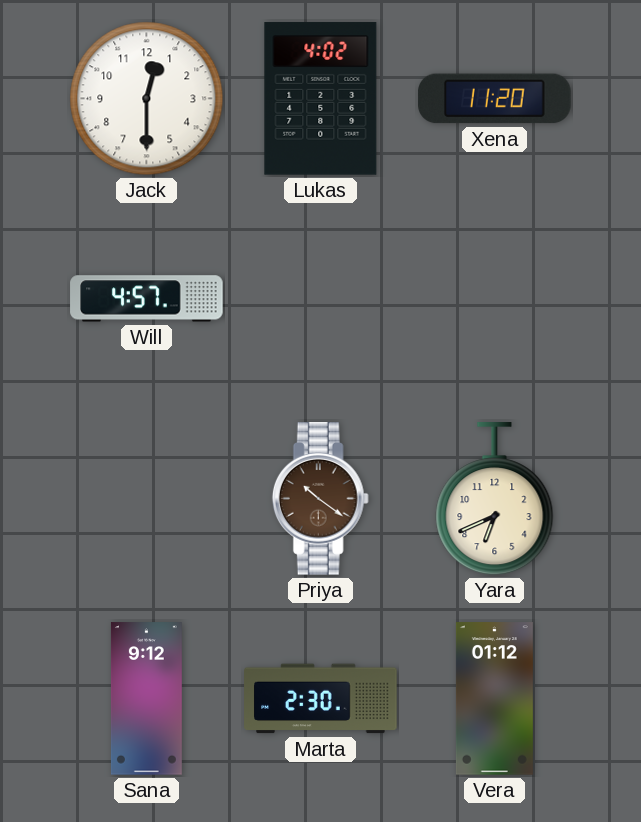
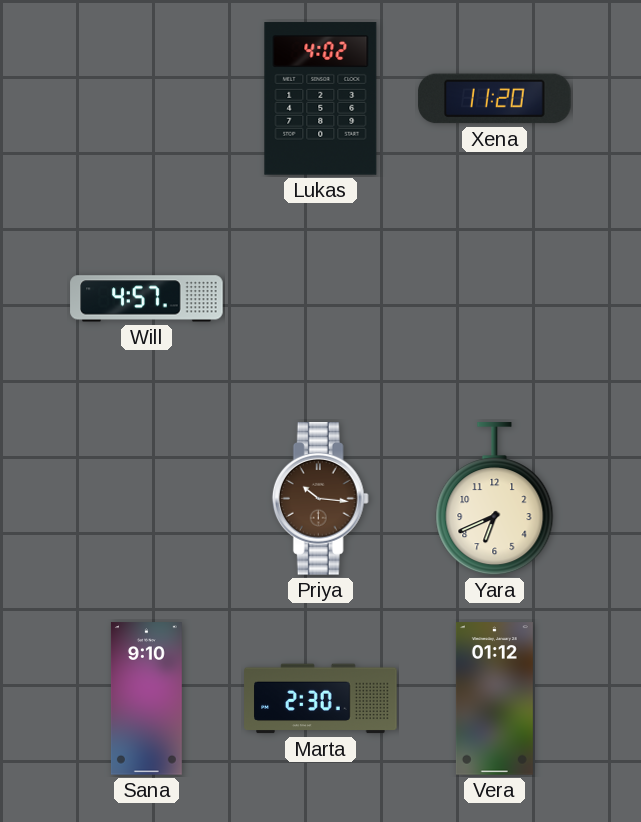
Jack: 12:30 -> none (147, 99)
Priya: 10:21 -> 10:16 (320, 499)
Sana: 9:12 -> 9:10 (146, 699)
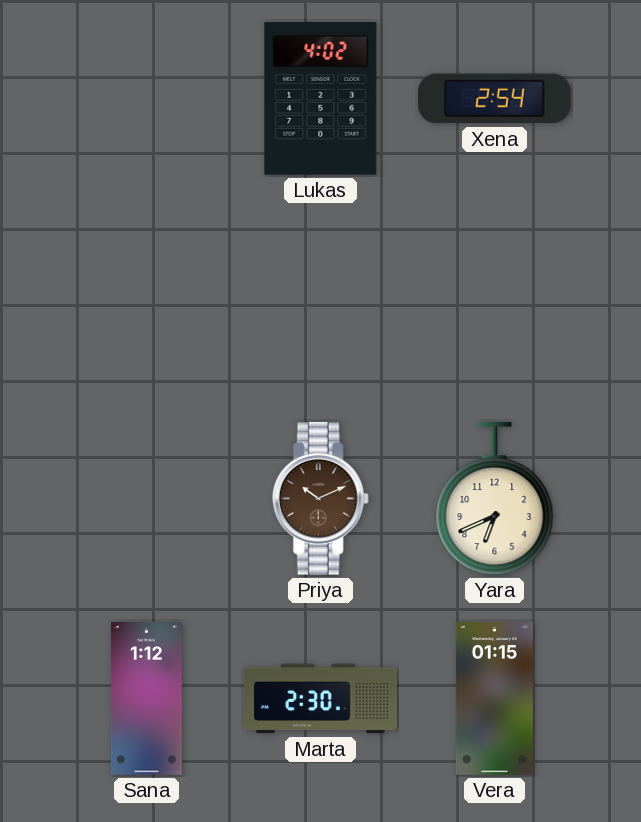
Xena: 11:20 -> 2:54 (495, 99)
Will: 4:57 -> none (147, 299)
Priya: 10:16 -> 10:11 (320, 499)
Sana: 9:10 -> 1:12 (146, 699)
Vera: 01:12 -> 01:15 (494, 699)
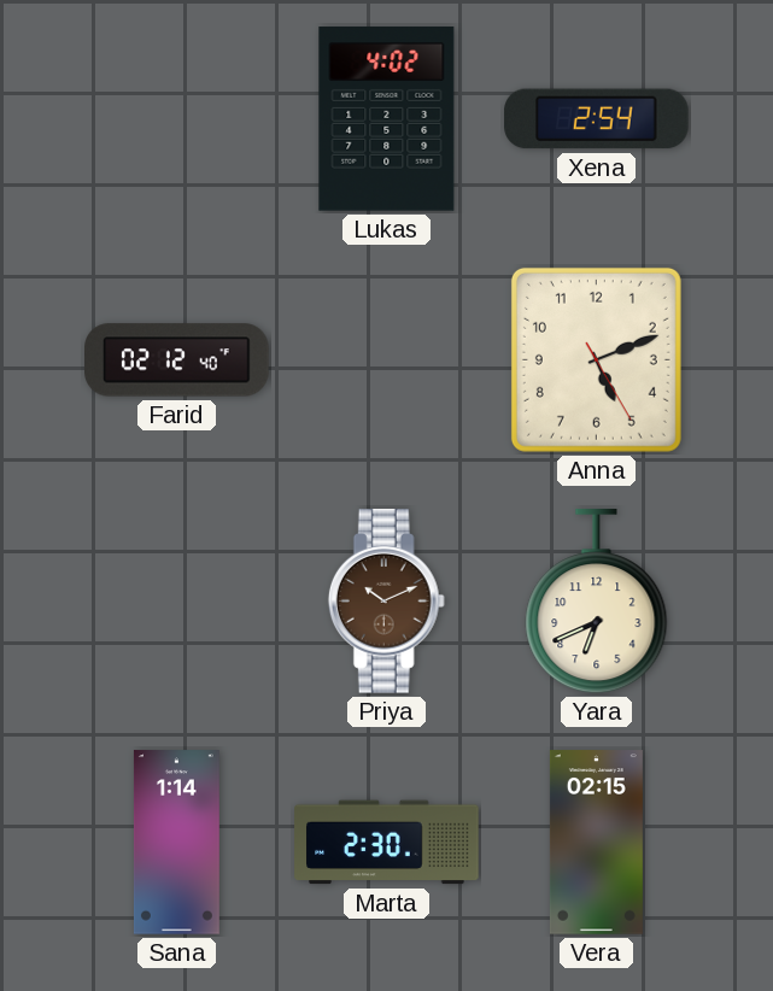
Farid: none -> 02:12 (177, 360)
Anna: none -> 5:11 (596, 359)
Sana: 1:12 -> 1:14 (176, 843)
Vera: 01:15 -> 02:15 (596, 843)
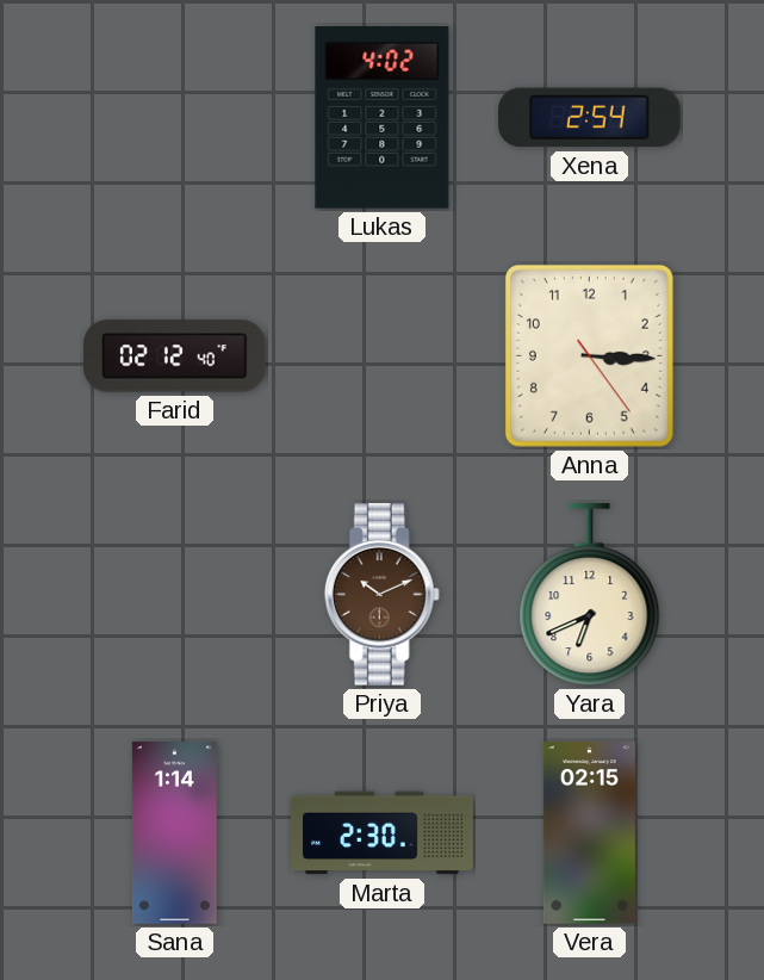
Anna: 5:11 -> 3:15 (589, 355)
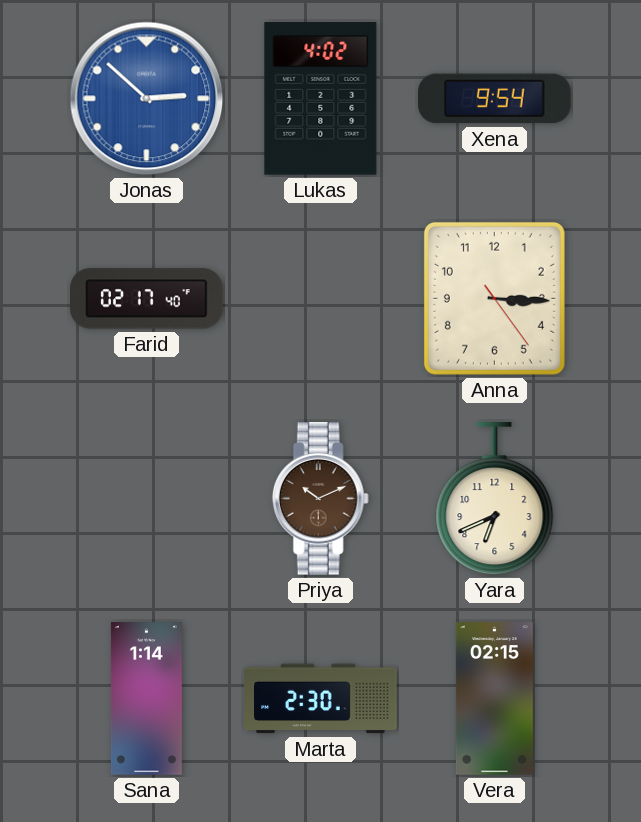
Jonas: none -> 2:52 (147, 99)
Xena: 2:54 -> 9:54 (495, 99)
Farid: 02:12 -> 02:17 (147, 299)
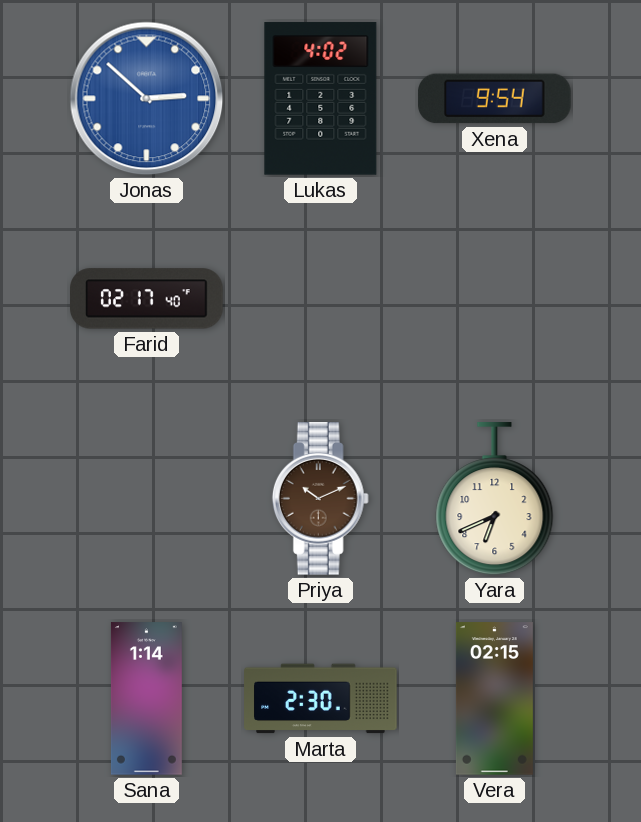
Anna: 3:15 -> none (494, 298)
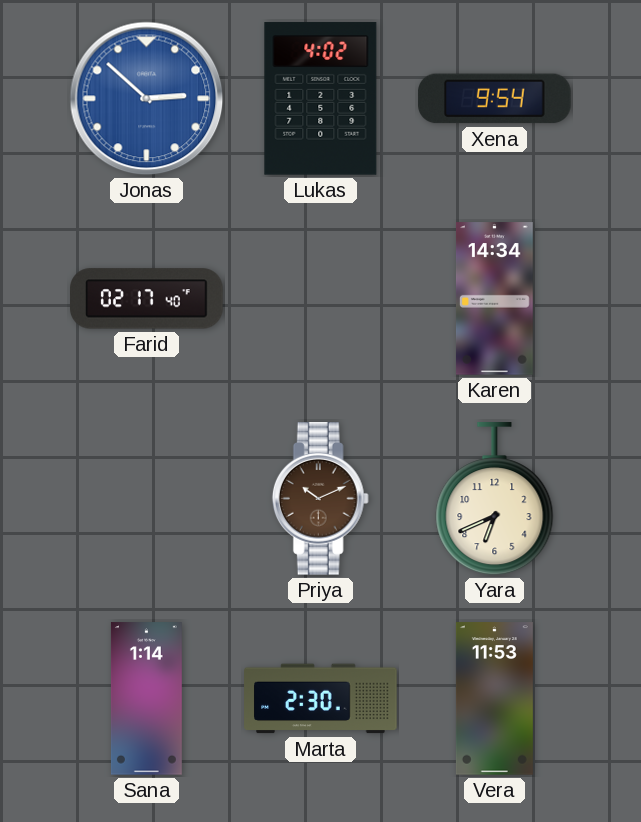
Karen: none -> 14:34 (494, 299)
Vera: 02:15 -> 11:53 (494, 699)
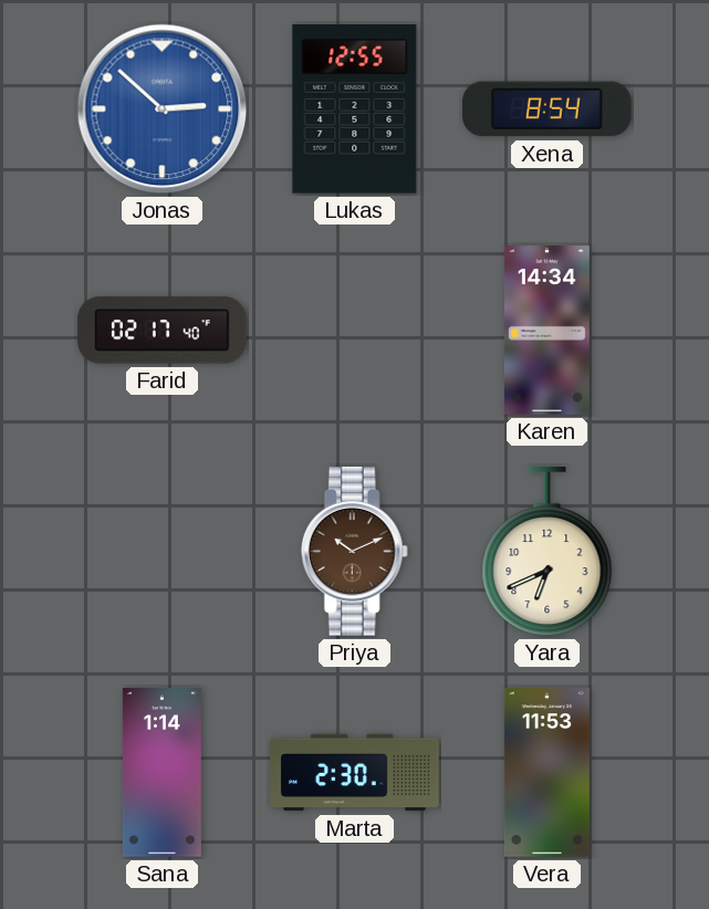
Lukas: 4:02 -> 12:55 (355, 109)
Xena: 9:54 -> 8:54 (548, 109)
